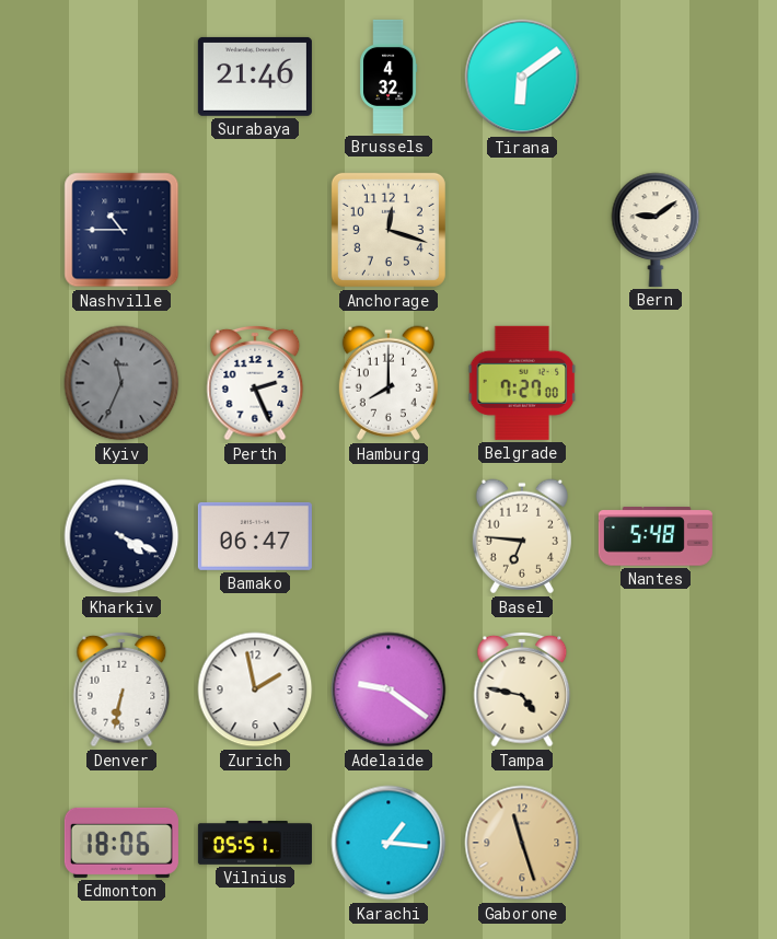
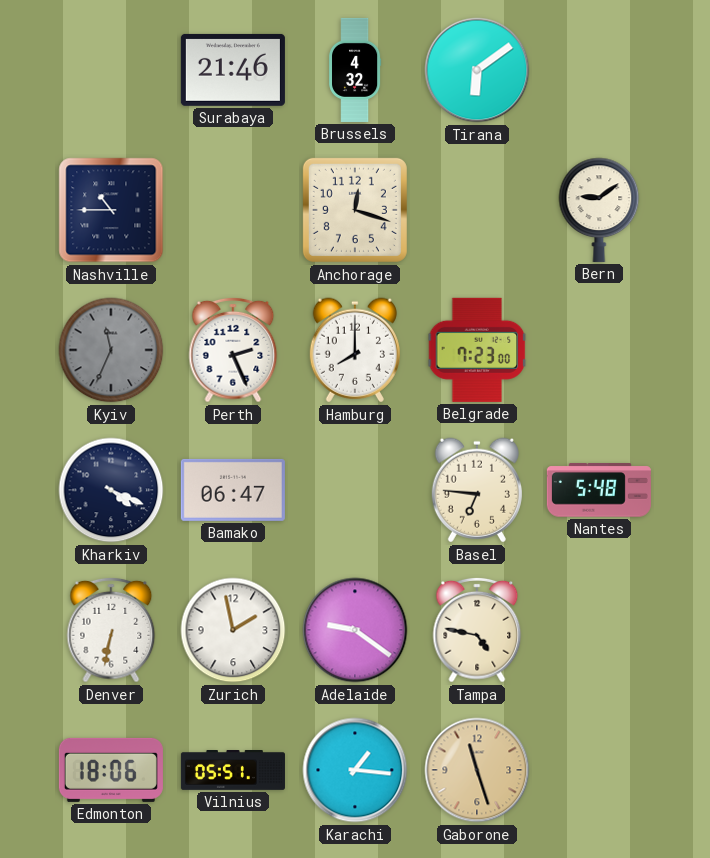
Belgrade: 7:27 -> 7:23 (477, 350)
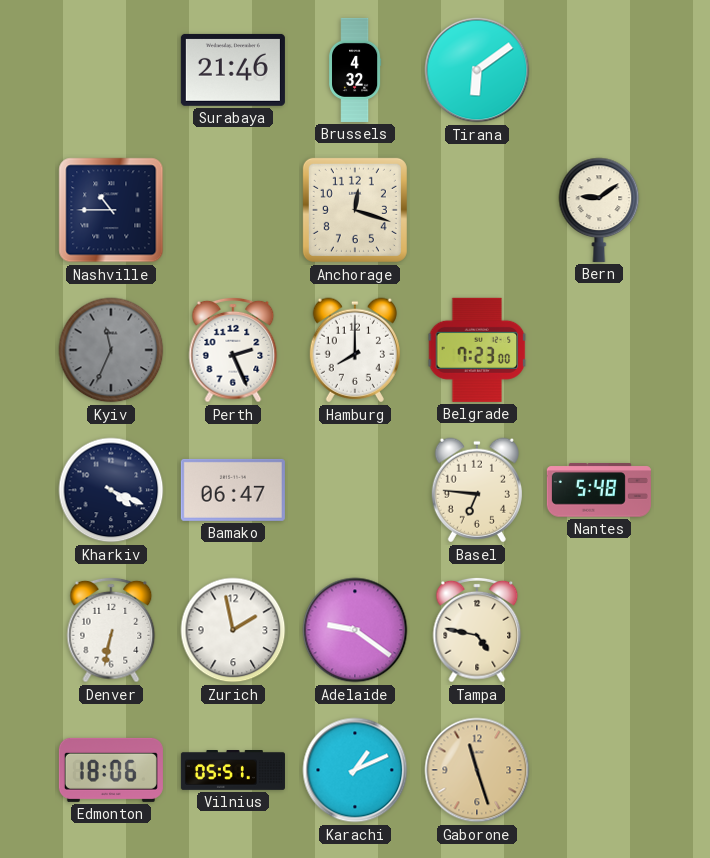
Karachi: 1:16 -> 1:11 (355, 770)
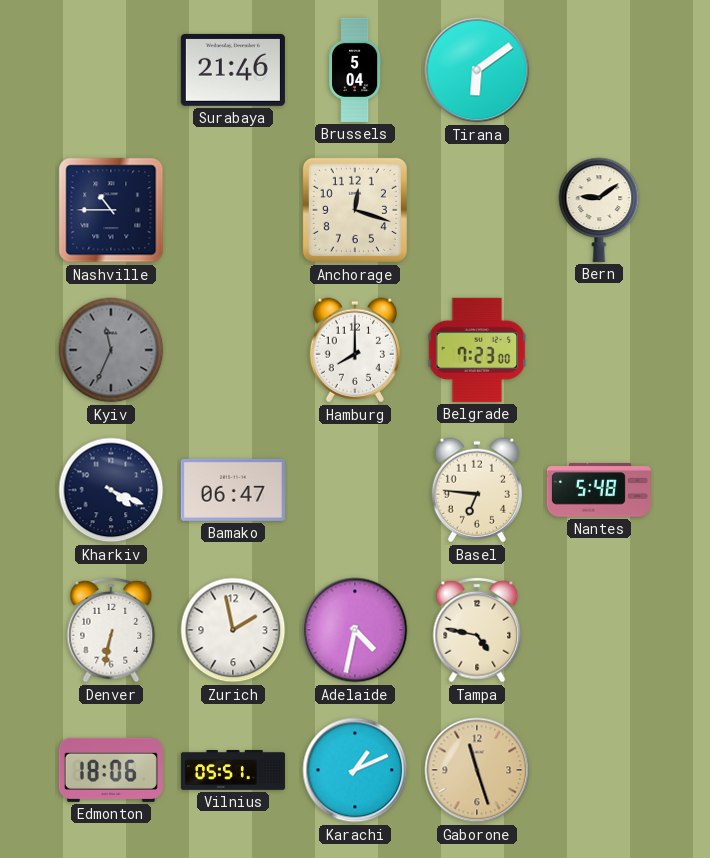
Brussels: 4:32 -> 5:04 (355, 70)
Perth: 2:26 -> none (233, 350)
Adelaide: 9:21 -> 4:32 (355, 630)
